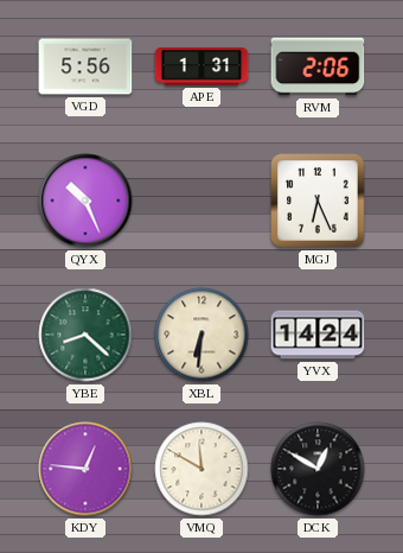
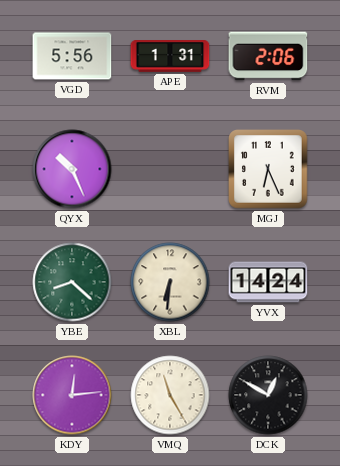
KDY: 12:46 -> 12:14 (72, 395)
VMQ: 11:50 -> 11:25 (170, 395)
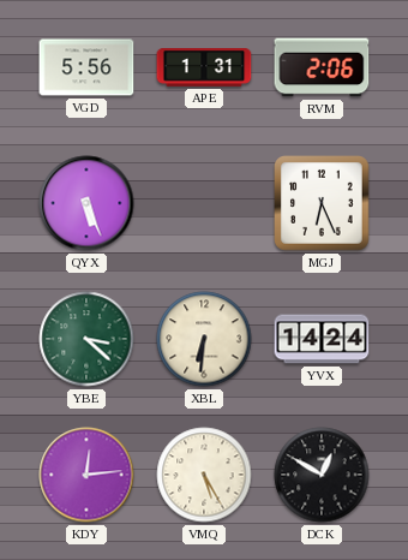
QYX: 10:26 -> 5:26 (86, 203)
YBE: 8:22 -> 3:22 (86, 339)
VMQ: 11:25 -> 5:25 (204, 475)
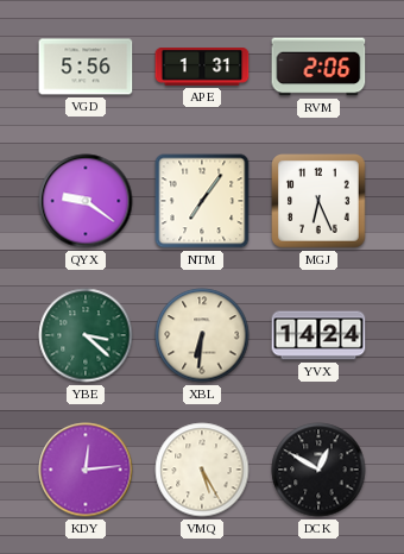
QYX: 5:26 -> 9:21 (86, 201)
NTM: none -> 7:06 (202, 201)
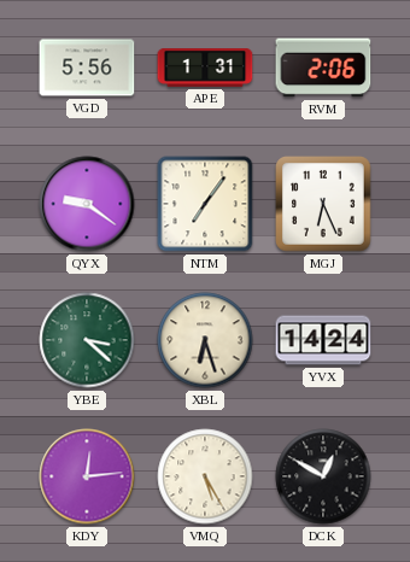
XBL: 6:31 -> 6:27 (205, 340)
